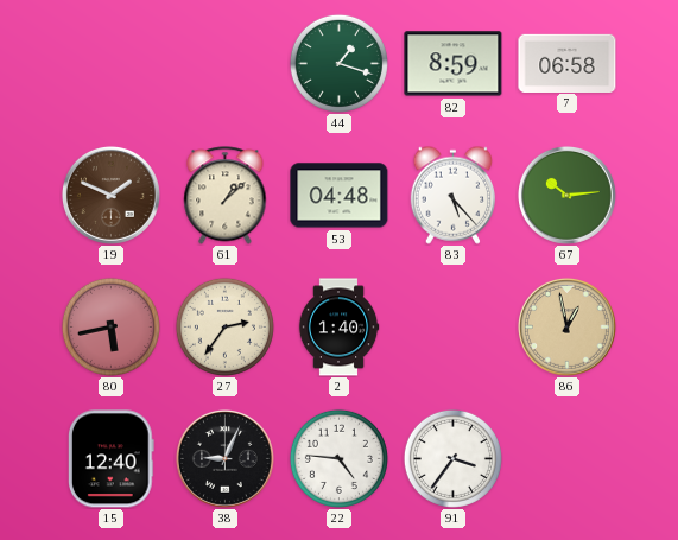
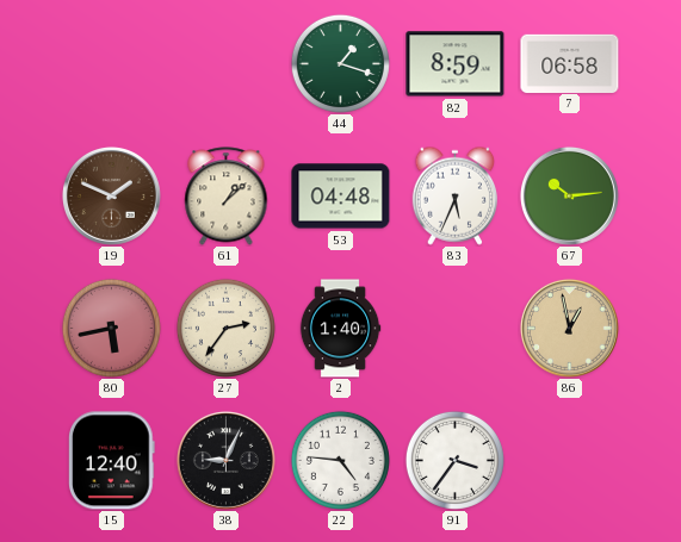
83: 5:23 -> 5:34 (454, 195)
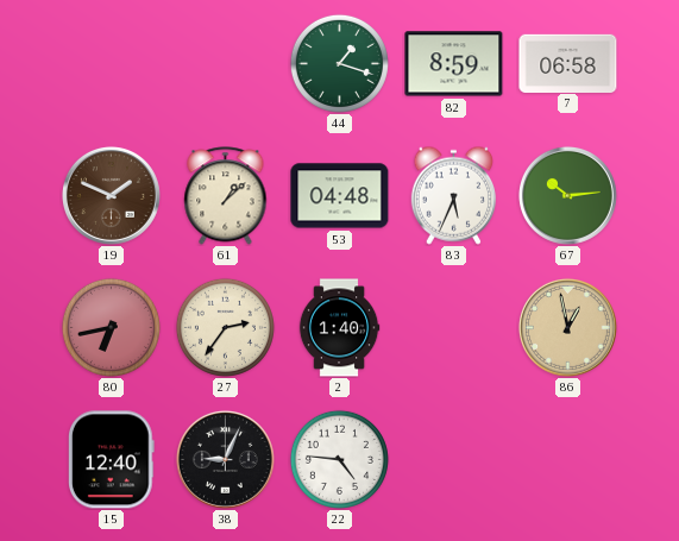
80: 5:43 -> 6:43 (111, 327)
91: 3:36 -> none (454, 460)
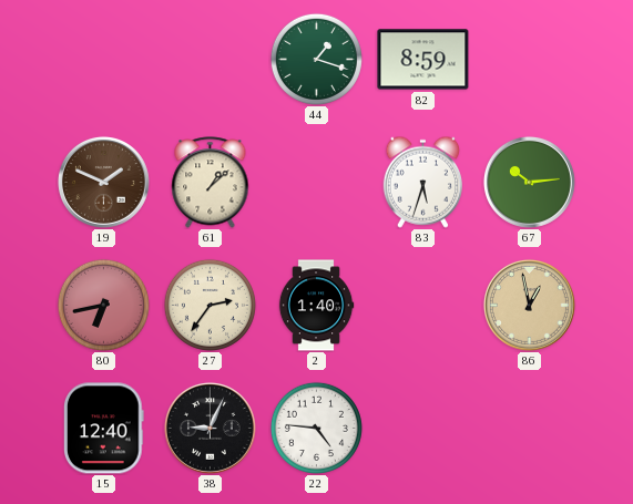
7: 06:58 -> none (568, 63)
53: 04:48 -> none (340, 196)
83: 5:34 -> 5:33 (422, 182)
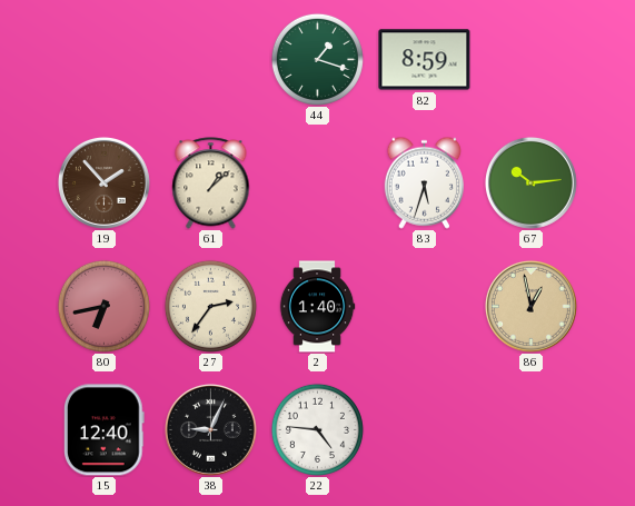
19: 1:49 -> 1:53 (103, 182)
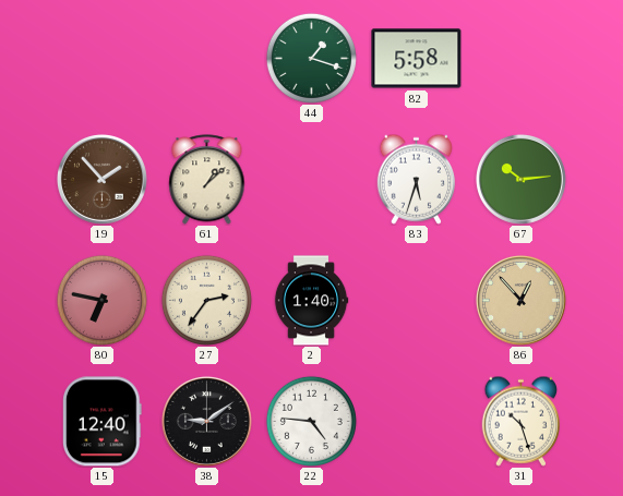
82: 8:59 -> 5:58 (417, 59)
80: 6:43 -> 6:47 (101, 300)
86: 12:58 -> 12:53 (520, 300)
38: 9:04 -> 9:09 (206, 421)
31: none -> 10:27 (520, 421)
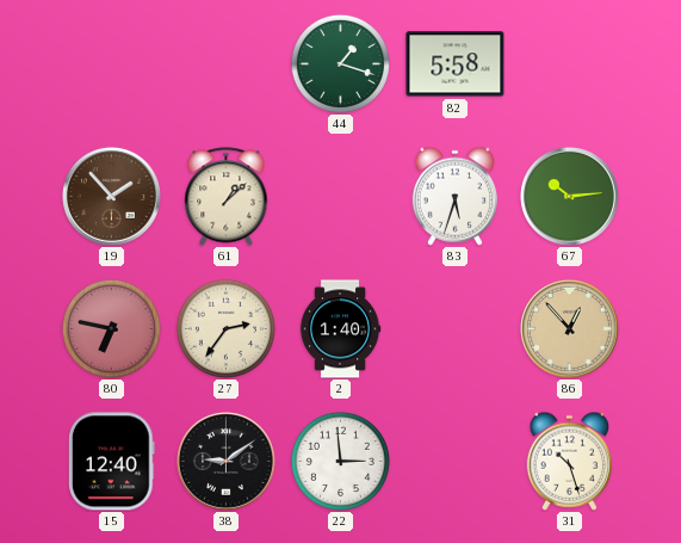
22: 4:46 -> 2:59 (340, 461)
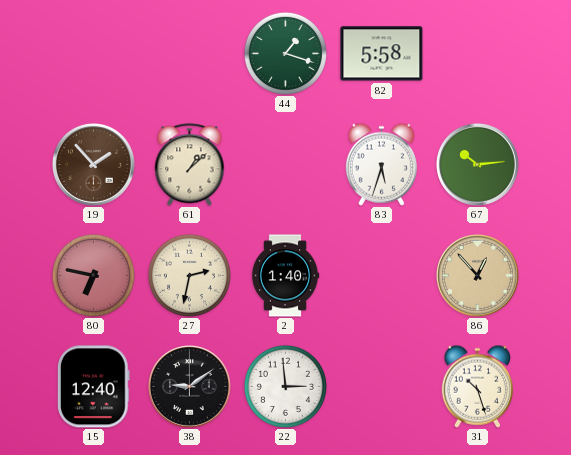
27: 2:36 -> 2:32 (189, 275)
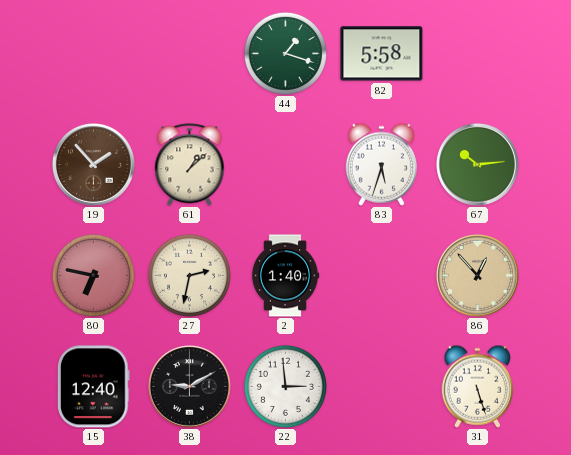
38: 9:09 -> 9:10 (189, 386)
31: 10:27 -> 5:27 (477, 386)
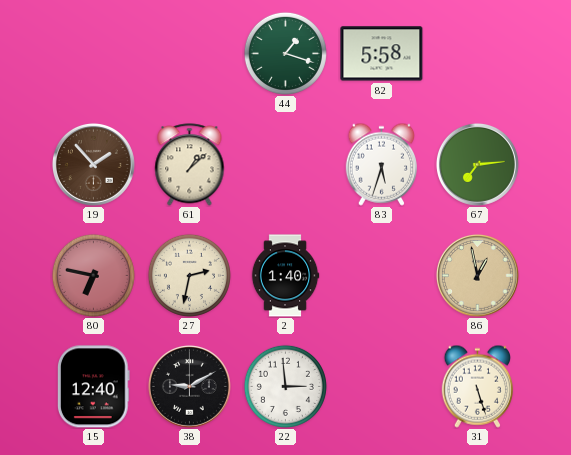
67: 10:14 -> 7:14 (477, 164)
86: 12:53 -> 12:58 (477, 275)
